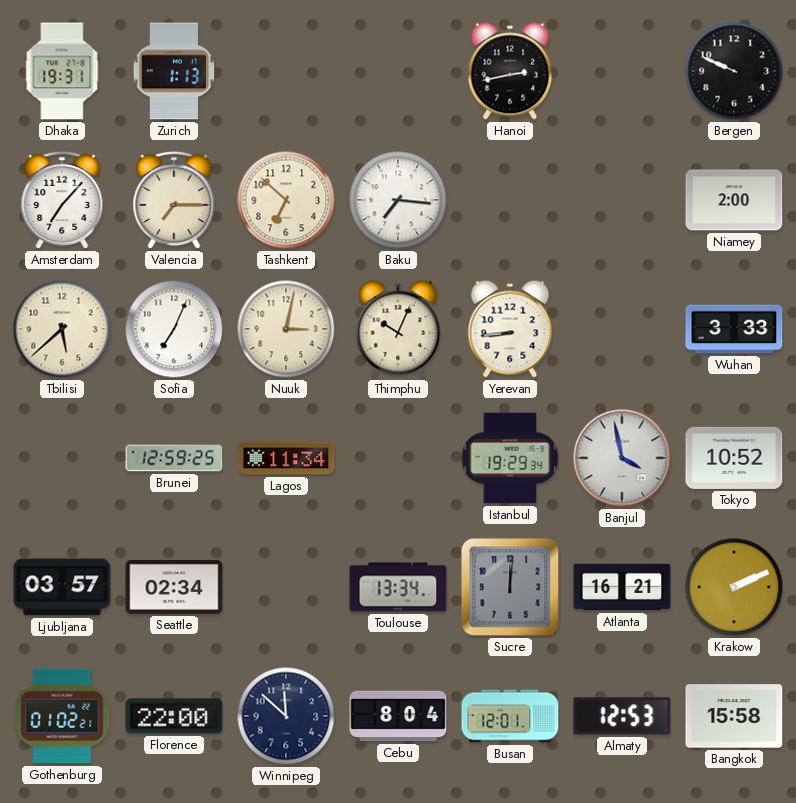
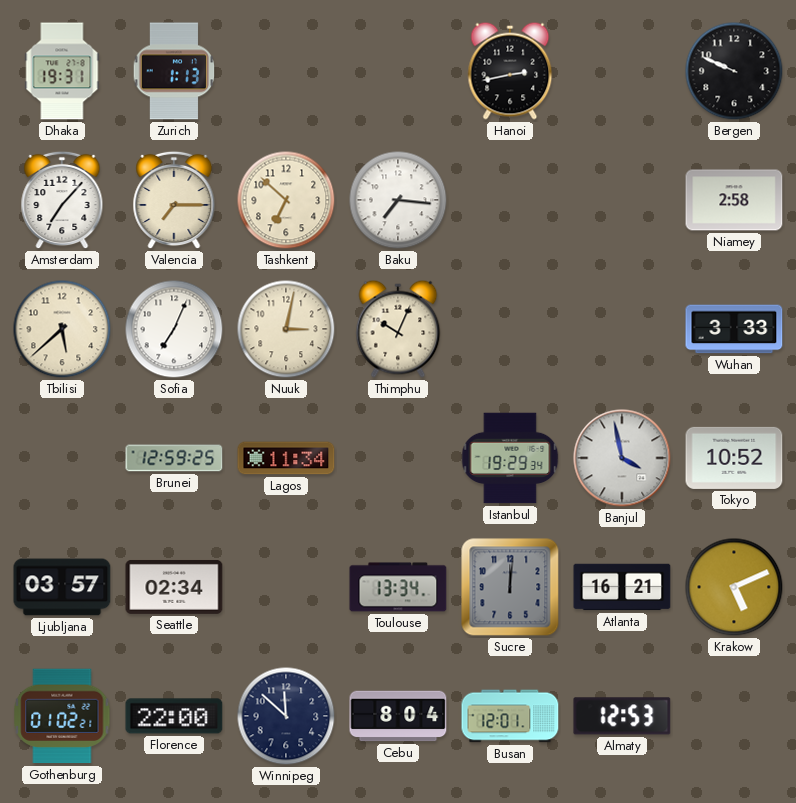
Niamey: 2:00 -> 2:58 (734, 200)
Yerevan: 8:44 -> none (510, 329)
Krakow: 2:11 -> 5:11 (734, 587)
Bangkok: 15:58 -> none (734, 716)
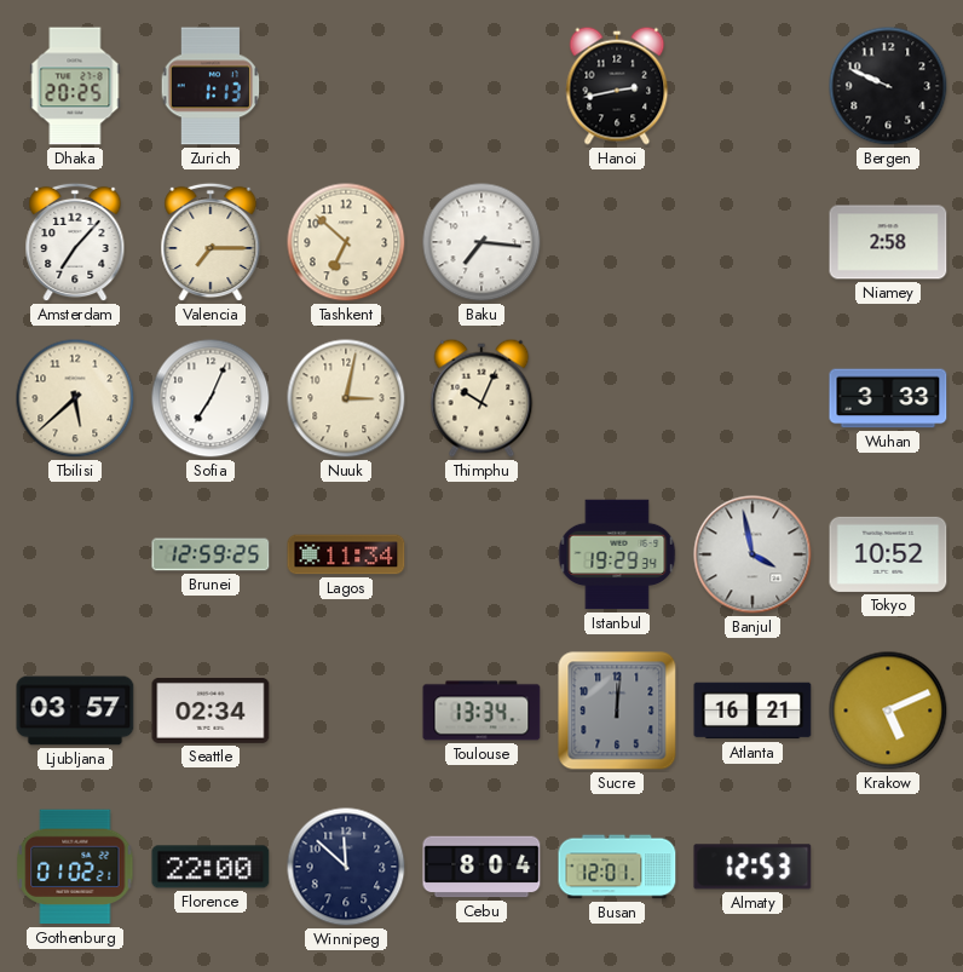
Dhaka: 19:31 -> 20:25 (75, 86)
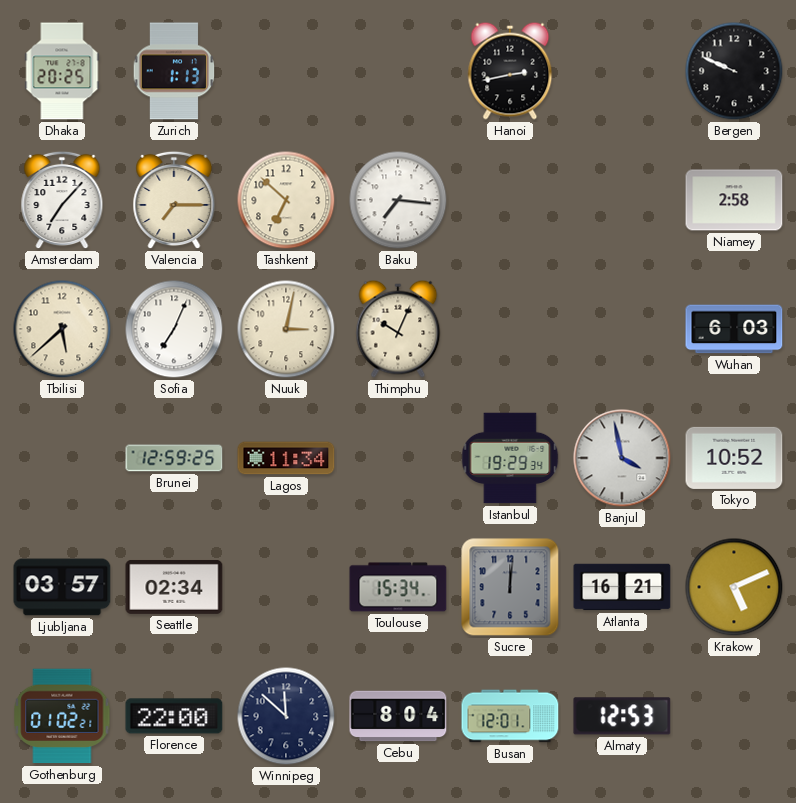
Wuhan: 3:33 -> 6:03 (734, 329)
Toulouse: 13:34 -> 15:34 (398, 587)
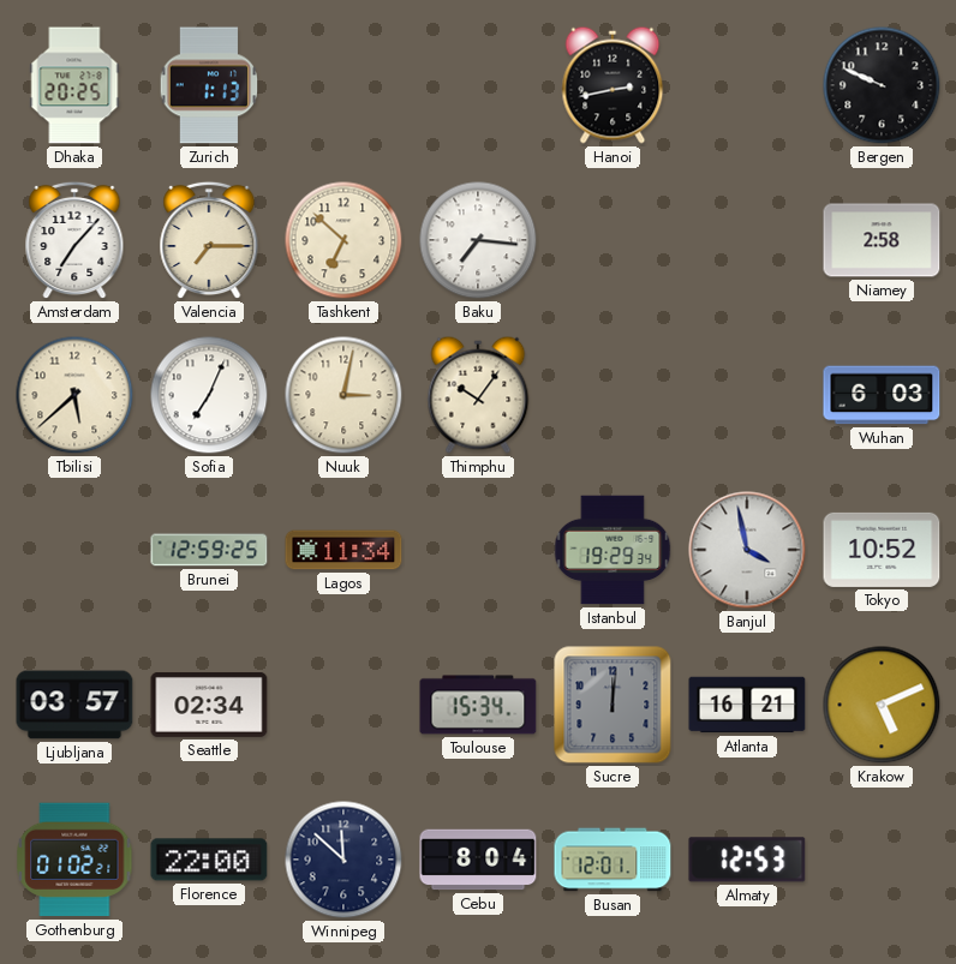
Thimphu: 10:04 -> 10:06 (478, 395)
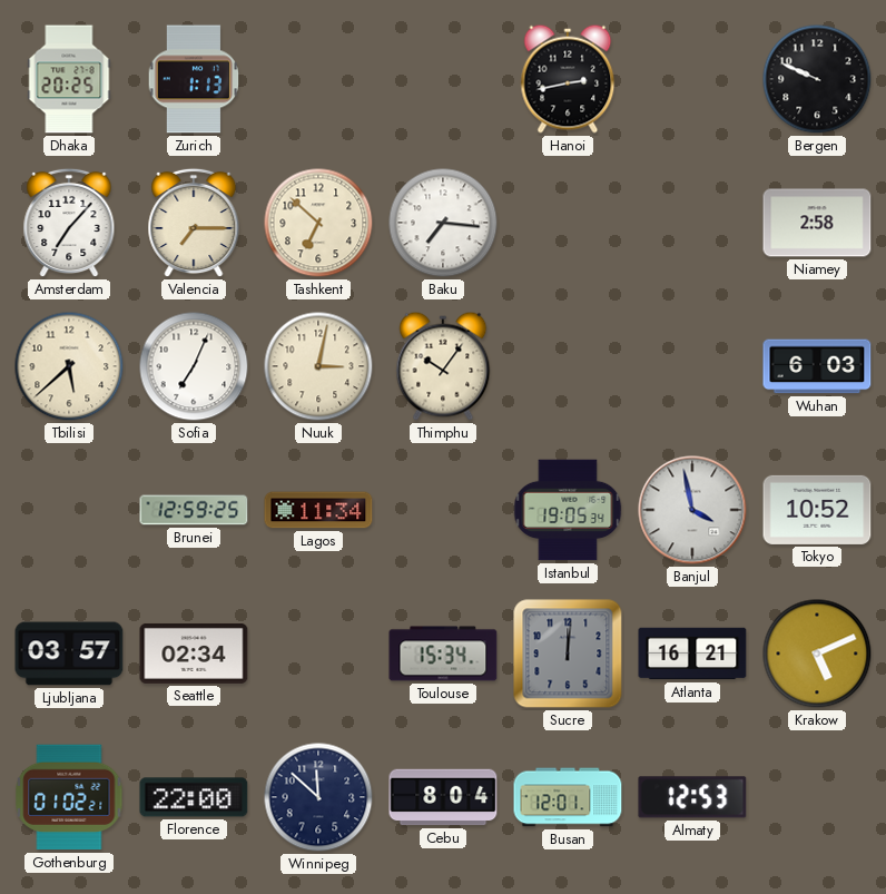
Istanbul: 19:29 -> 19:05 (568, 510)
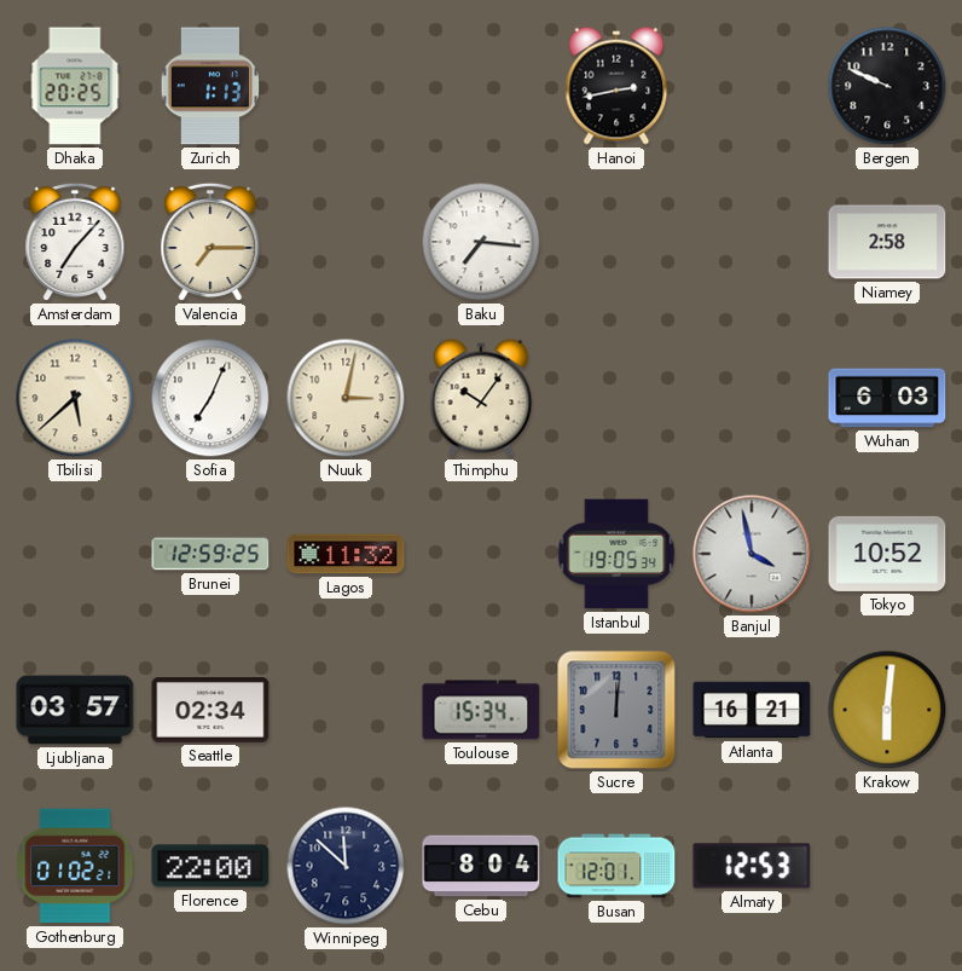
Tashkent: 6:52 -> none (318, 223)
Lagos: 11:34 -> 11:32 (346, 554)
Krakow: 5:11 -> 6:01 (887, 710)
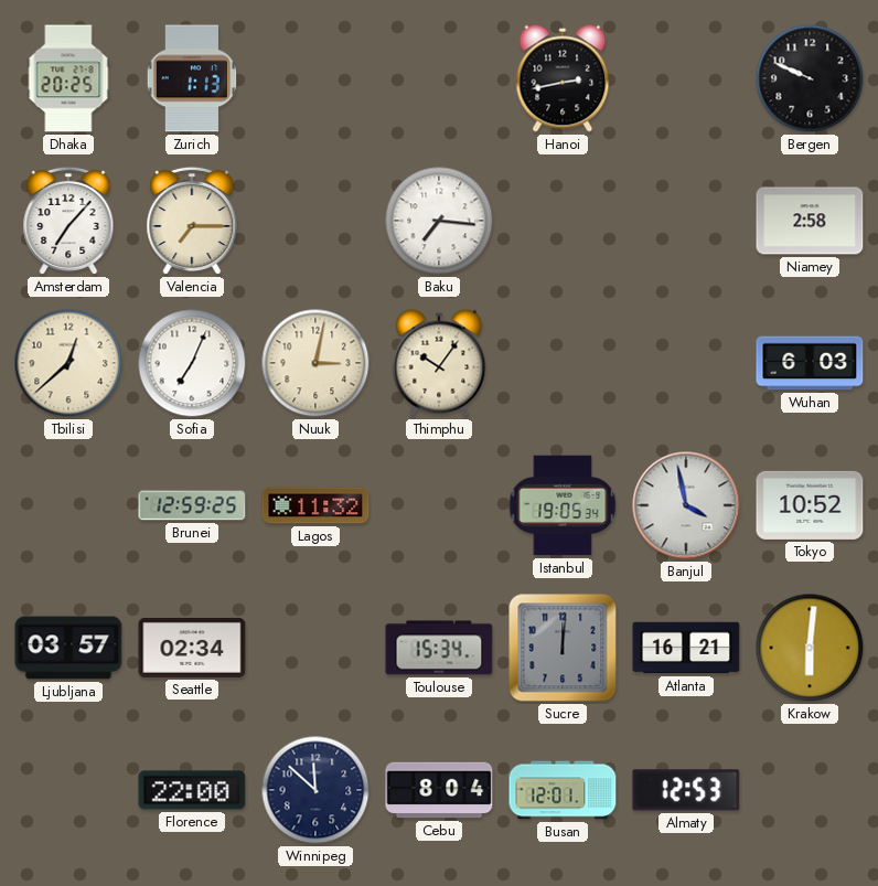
Tbilisi: 5:38 -> 12:38 (68, 363)
Gothenburg: 01:02 -> none (75, 866)
